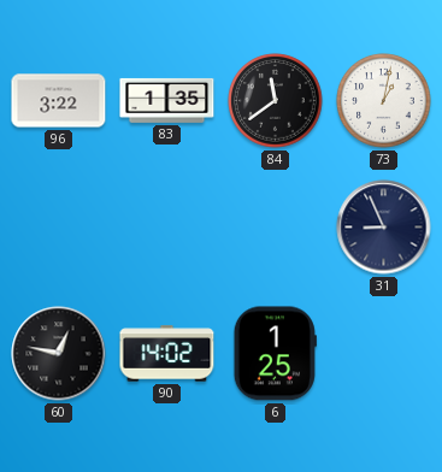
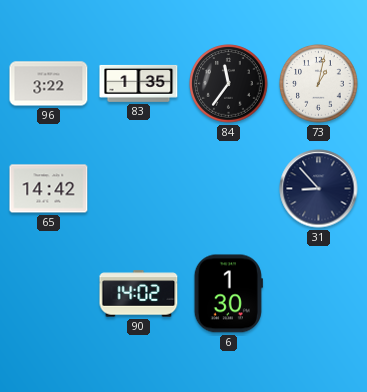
84: 11:39 -> 11:36 (229, 84)
65: none -> 14:42 (49, 189)
31: 8:56 -> 8:53 (319, 189)
60: 12:47 -> none (59, 354)
6: 1:25 -> 1:30 (228, 294)
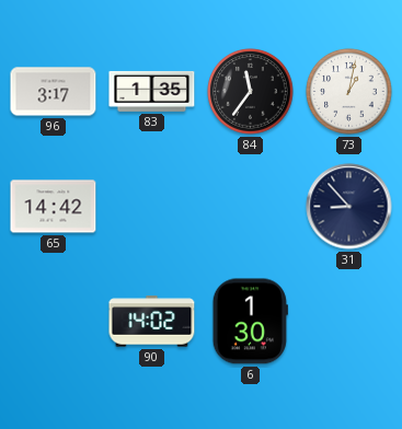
96: 3:22 -> 3:17 (54, 92)
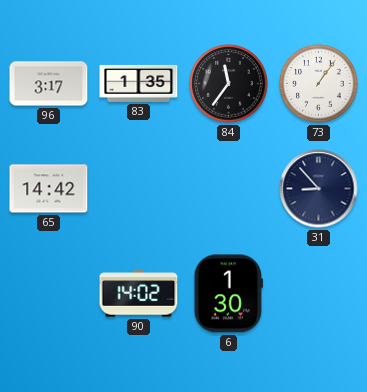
73: 1:02 -> 1:06 (319, 84)
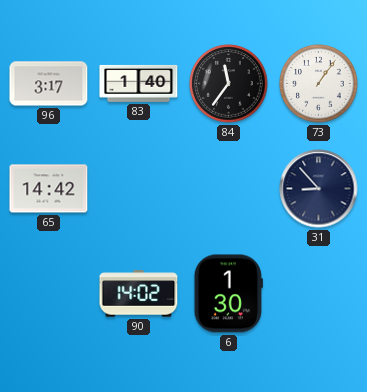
83: 1:35 -> 1:40 (139, 83)
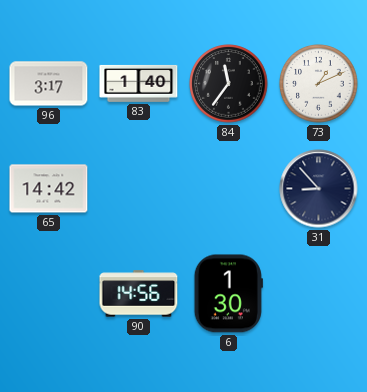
73: 1:06 -> 1:11 (319, 84)
90: 14:02 -> 14:56 (139, 294)
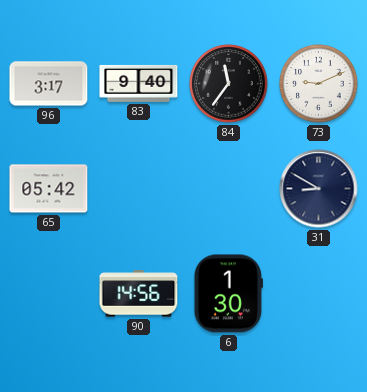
83: 1:40 -> 9:40 (139, 83)
73: 1:11 -> 9:11 (319, 84)
65: 14:42 -> 05:42 (49, 189)
31: 8:53 -> 8:50 (319, 189)
